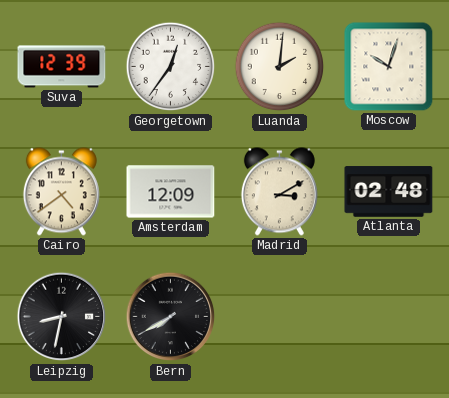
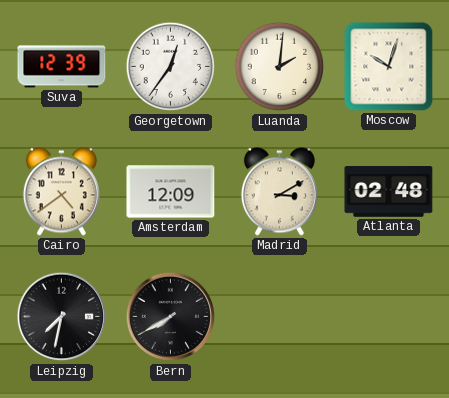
Leipzig: 8:32 -> 7:32 (62, 317)
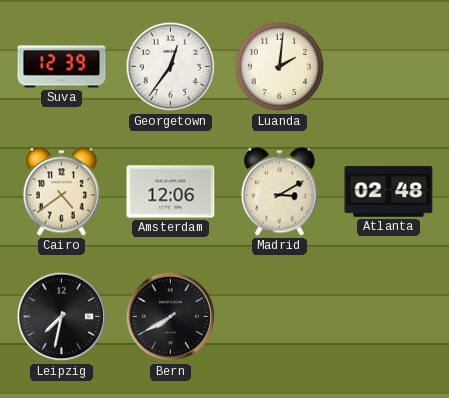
Moscow: 10:03 -> none (389, 67)
Amsterdam: 12:09 -> 12:06 (171, 192)
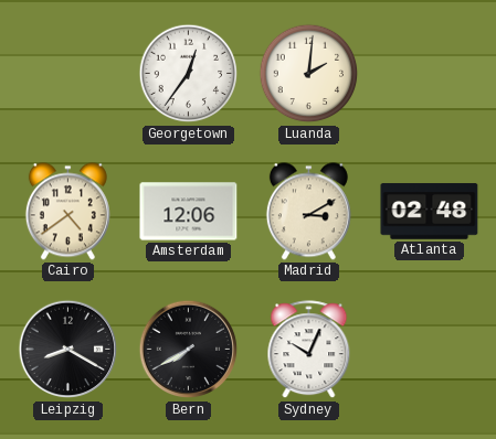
Suva: 12:39 -> none (62, 67)
Leipzig: 7:32 -> 8:20 (68, 350)
Sydney: none -> 10:04 (309, 350)
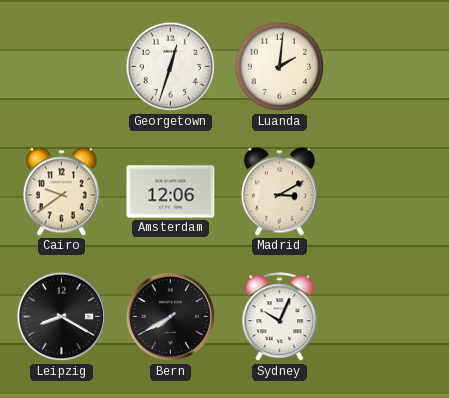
Georgetown: 12:36 -> 12:33 (171, 67)
Cairo: 4:39 -> 9:39 (61, 192)
Atlanta: 02:48 -> none (430, 212)
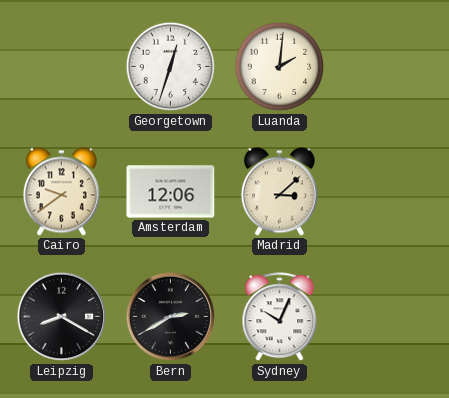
Madrid: 3:10 -> 3:08 (279, 192)
Bern: 7:40 -> 2:40 (171, 317)
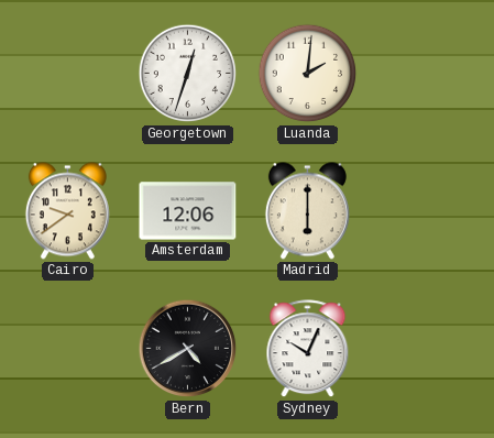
Madrid: 3:08 -> 6:00 (307, 211)
Leipzig: 8:20 -> none (62, 317)
Bern: 2:40 -> 4:40 (188, 349)
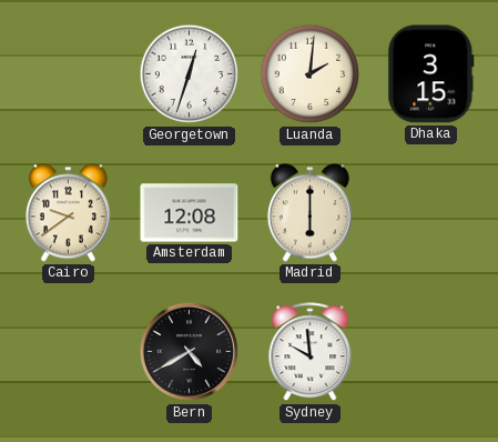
Dhaka: none -> 3:15 (431, 74)
Amsterdam: 12:06 -> 12:08 (190, 213)
Sydney: 10:04 -> 9:59 (311, 352)
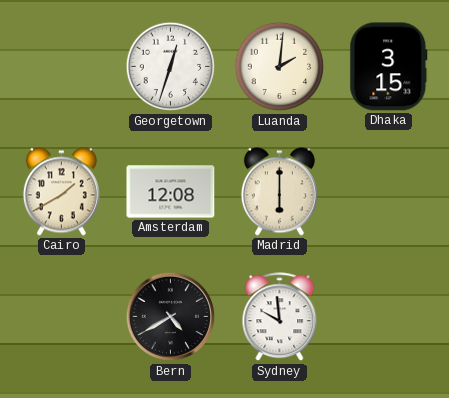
Cairo: 9:39 -> 1:40 (61, 192)
